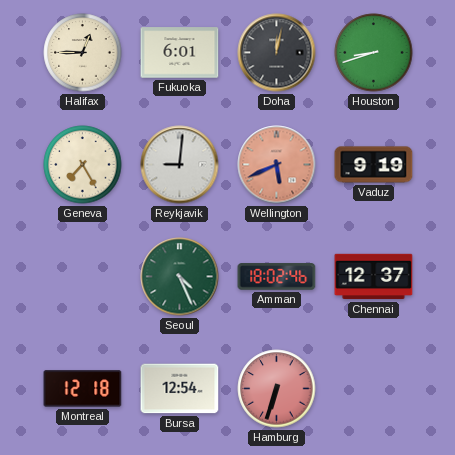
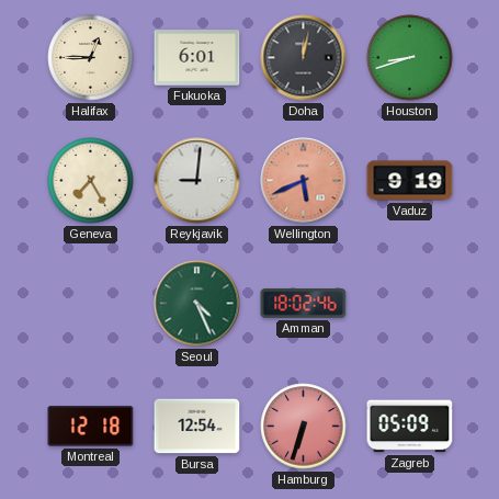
Chennai: 12:37 -> none (374, 277)
Zagreb: none -> 05:09 (410, 427)
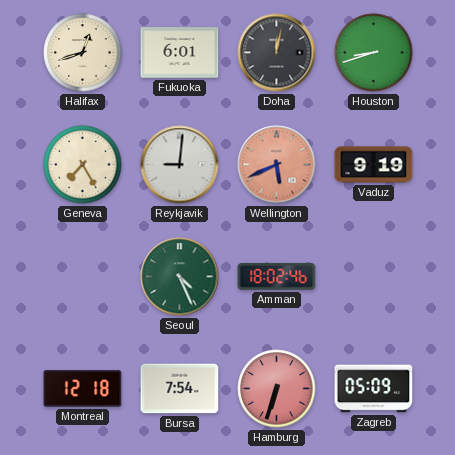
Halifax: 12:45 -> 12:42 (83, 53)
Bursa: 12:54 -> 7:54 (180, 389)
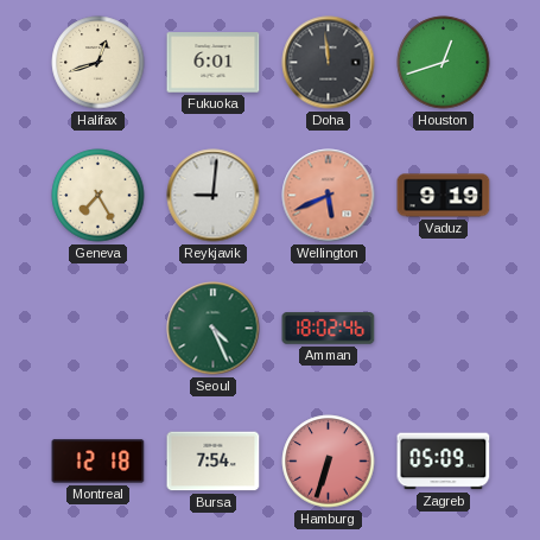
Doha: 12:02 -> 11:59 (329, 63)
Houston: 8:42 -> 12:42 (444, 63)
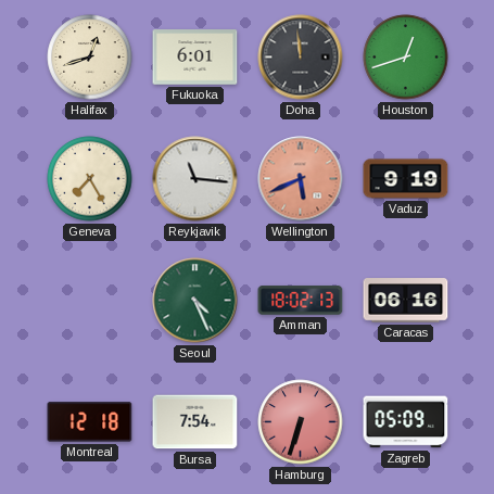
Reykjavik: 9:01 -> 11:16 (195, 179)
Amman: 18:02:46 -> 18:02:13 (301, 301)
Caracas: none -> 06:16 (406, 301)
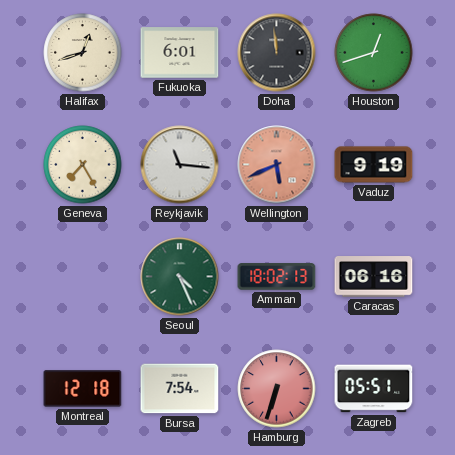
Zagreb: 05:09 -> 05:51 (374, 389)
